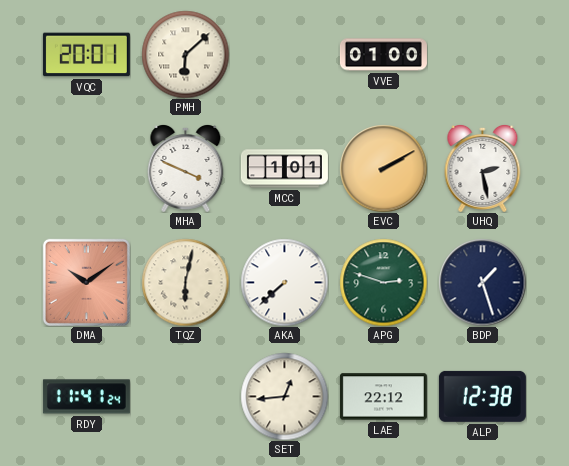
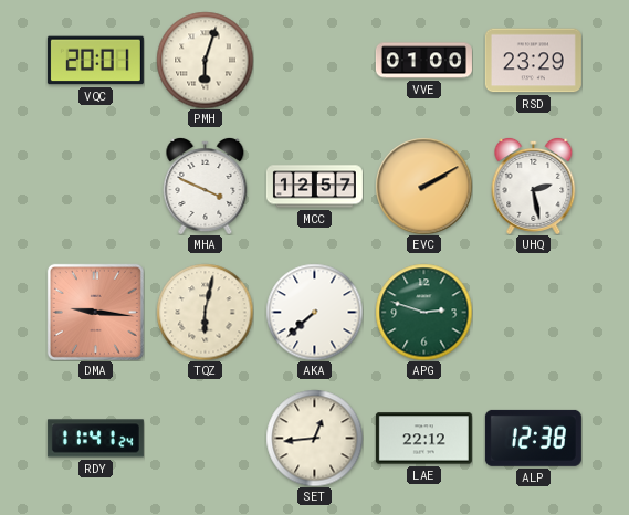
PMH: 6:08 -> 6:03 (205, 60)
RSD: none -> 23:29 (533, 61)
MCC: 1:01 -> 12:57 (314, 187)
DMA: 10:09 -> 9:16 (95, 312)
BDP: 1:27 -> none (482, 282)
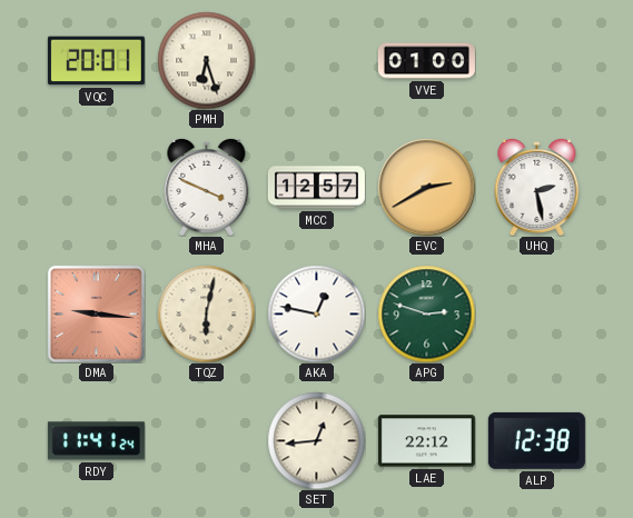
PMH: 6:03 -> 6:27 (206, 60)
RSD: 23:29 -> none (533, 61)
EVC: 2:10 -> 2:40 (426, 187)
AKA: 7:38 -> 12:47 (316, 313)
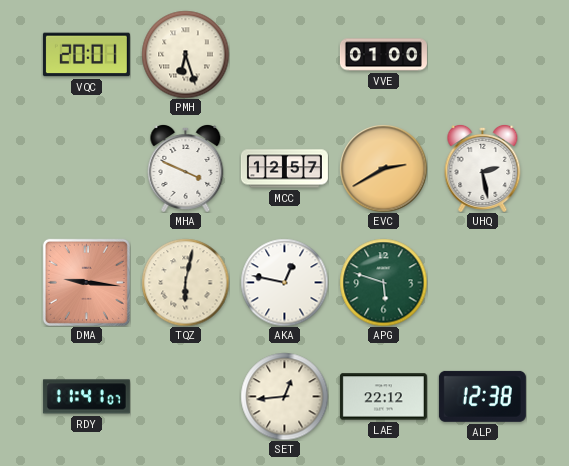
APG: 2:48 -> 5:48 (383, 282)
RDY: 11:41:24 -> 11:41:07 (86, 397)
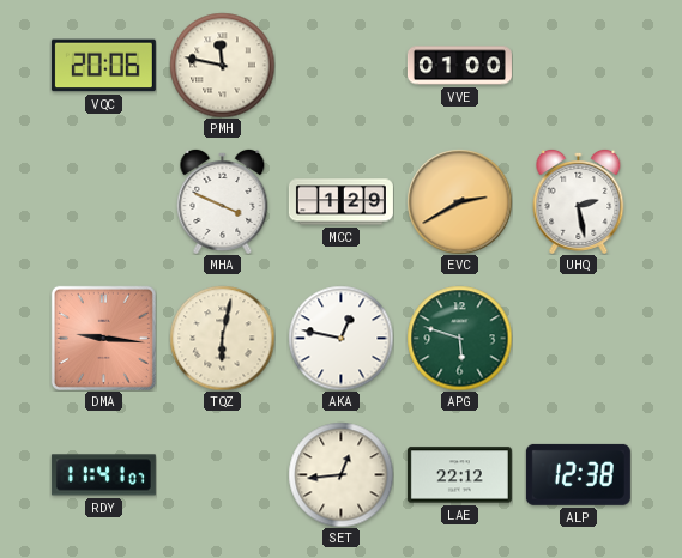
VQC: 20:01 -> 20:06 (103, 66)
PMH: 6:27 -> 11:47 (222, 65)
MCC: 12:57 -> 1:29 (340, 202)
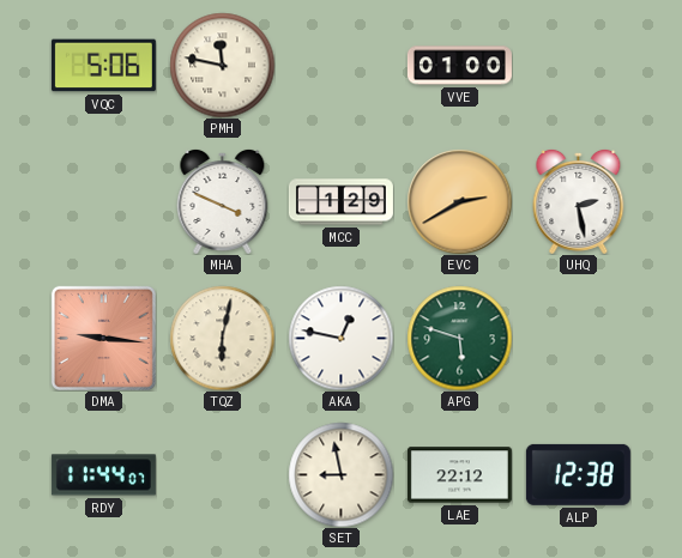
VQC: 20:06 -> 5:06 (103, 66)
RDY: 11:41 -> 11:44 (103, 475)
SET: 12:44 -> 8:58 (340, 474)
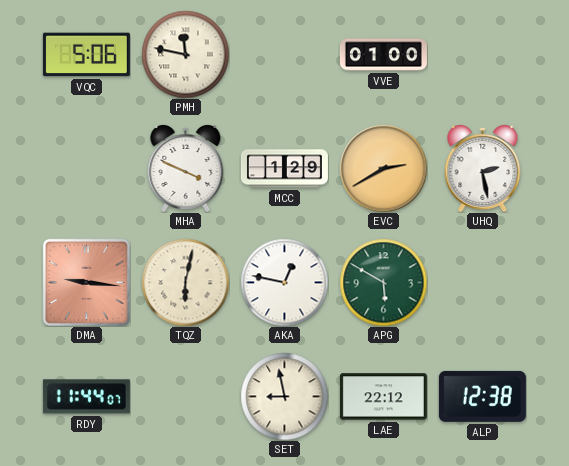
APG: 5:48 -> 5:50 (383, 282)
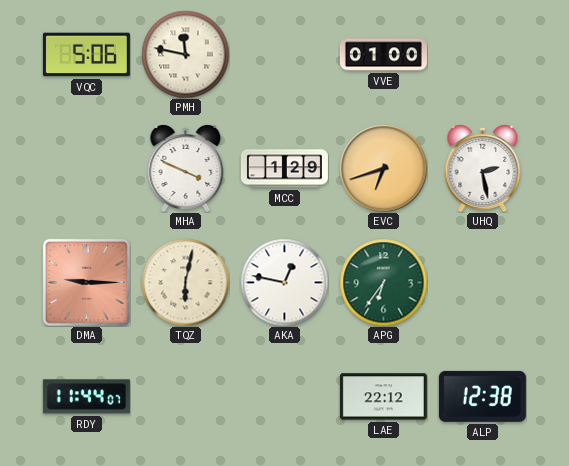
EVC: 2:40 -> 6:42 (383, 168)
DMA: 9:16 -> 9:15 (86, 282)
APG: 5:50 -> 6:36 (383, 282)
SET: 8:58 -> none (284, 396)
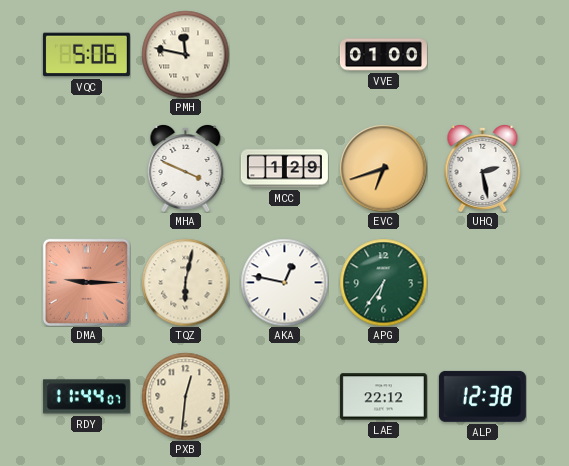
PXB: none -> 12:31 (185, 396)
